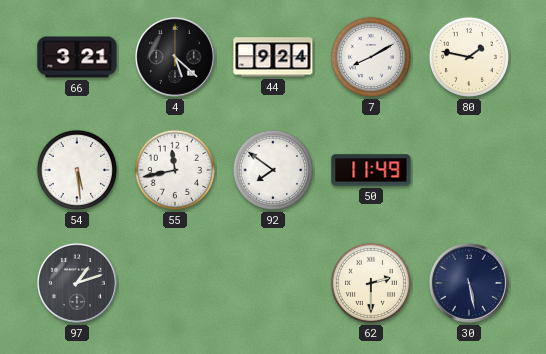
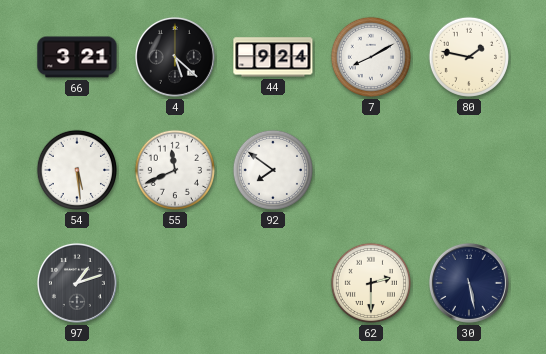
55: 11:43 -> 11:41 (175, 170)
50: 11:49 -> none (371, 170)
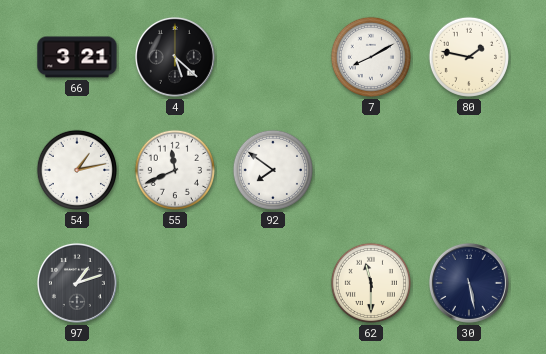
44: 9:24 -> none (273, 57)
54: 5:29 -> 1:13 (77, 170)
62: 2:30 -> 11:30 (371, 283)
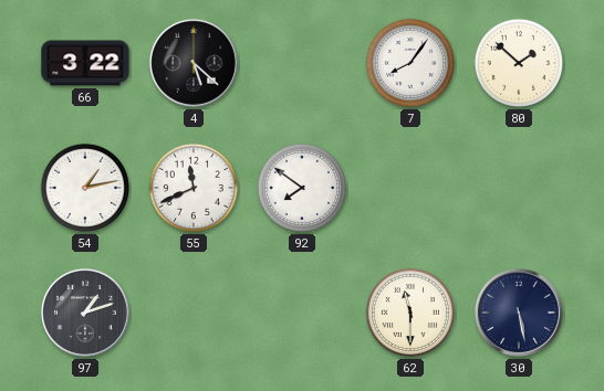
66: 3:21 -> 3:22 (85, 63)
7: 8:10 -> 8:06 (410, 63)
80: 1:47 -> 1:52 (519, 63)
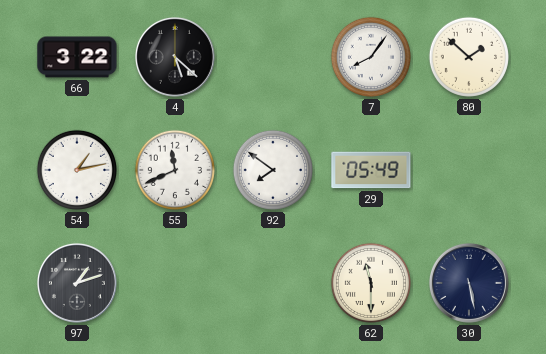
29: none -> 05:49 (371, 170)
